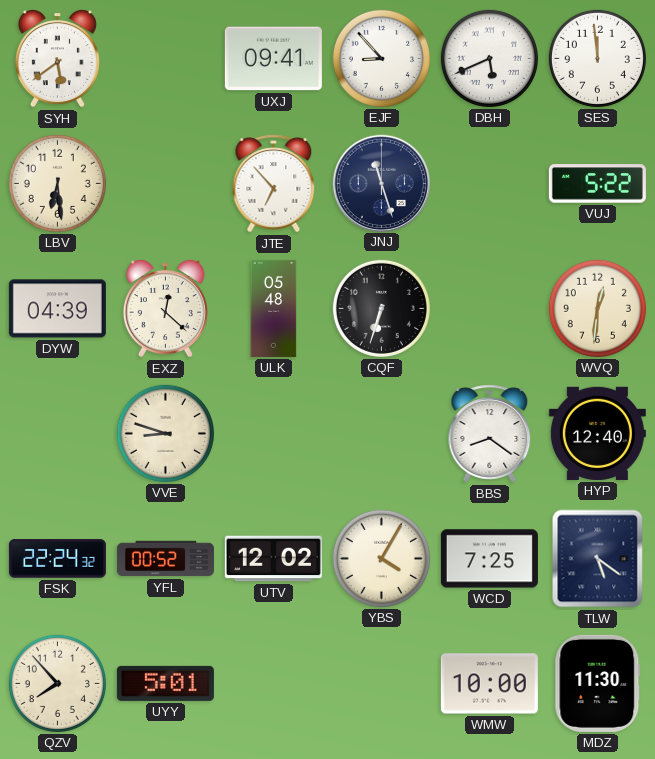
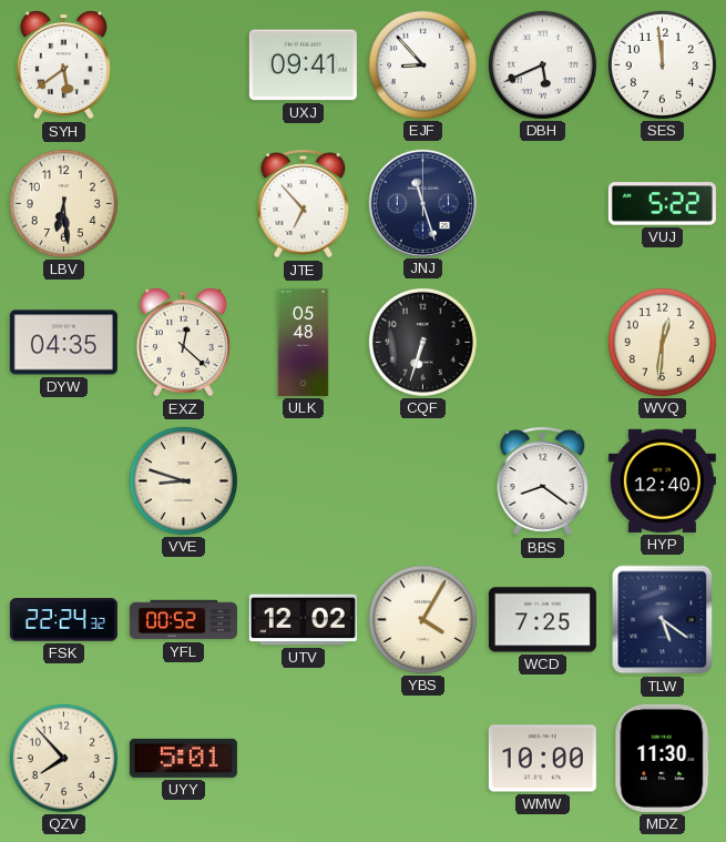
DYW: 04:39 -> 04:35 (63, 343)
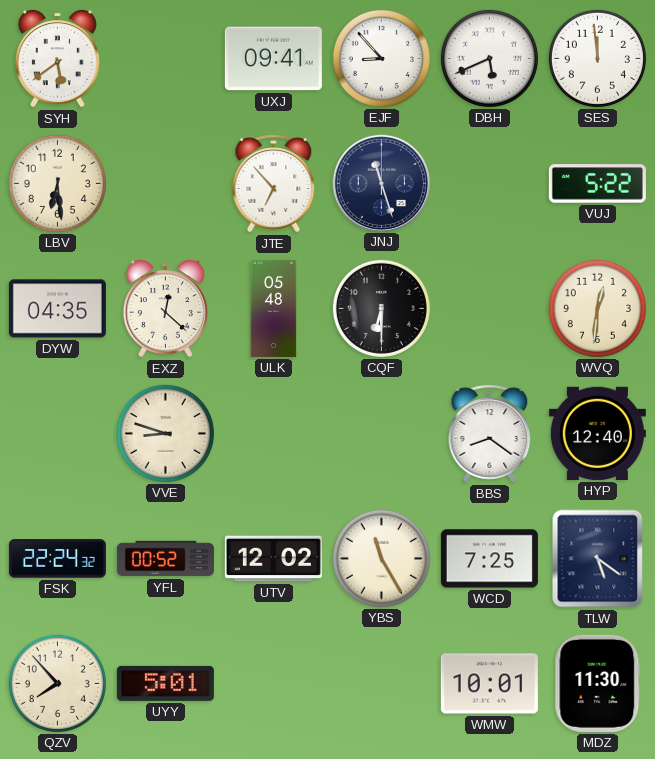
CQF: 6:33 -> 6:30 (381, 308)
YBS: 4:05 -> 11:25 (381, 558)
WMW: 10:00 -> 10:01 (489, 684)
